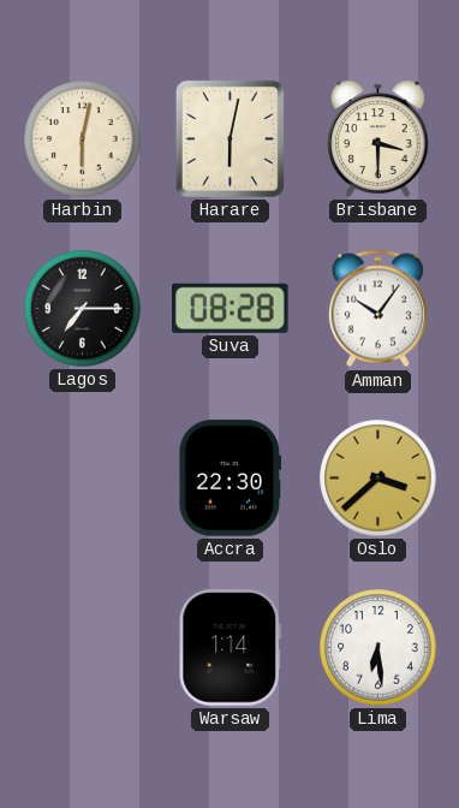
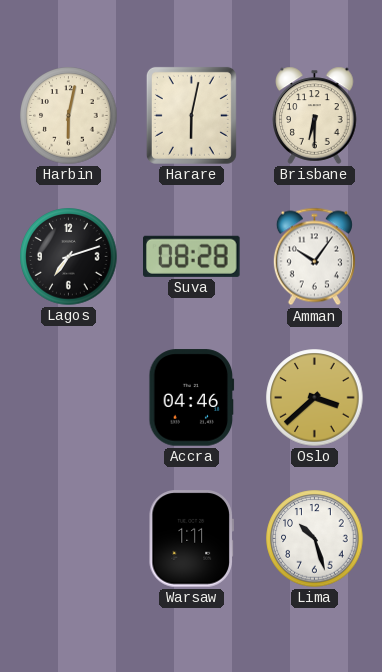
Brisbane: 3:30 -> 6:30 (315, 115)
Lagos: 7:15 -> 7:12 (69, 257)
Accra: 22:30 -> 04:46 (192, 398)
Warsaw: 1:14 -> 1:11 (191, 539)
Lima: 6:29 -> 10:27 (315, 539)
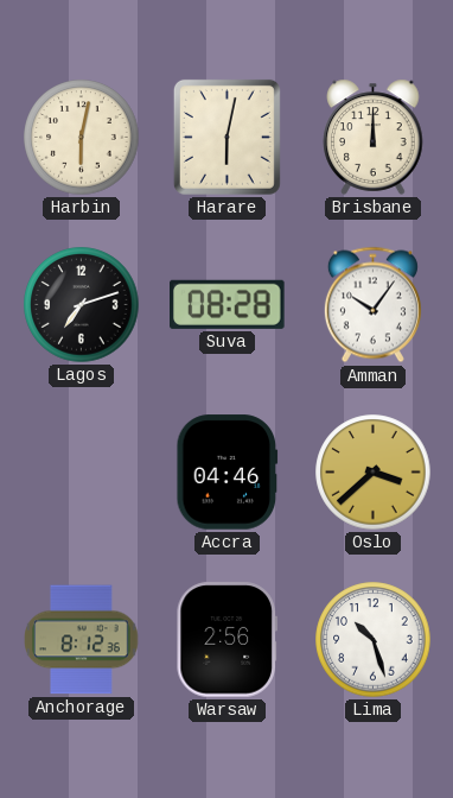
Brisbane: 6:30 -> 12:00 (374, 137)
Anchorage: none -> 8:12 (82, 640)
Warsaw: 1:11 -> 2:56 (226, 640)
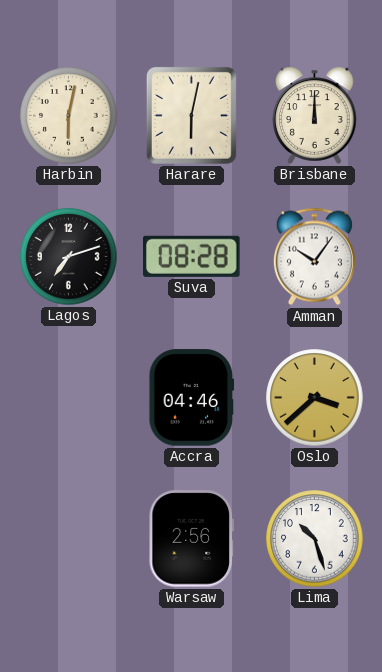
Anchorage: 8:12 -> none (82, 640)
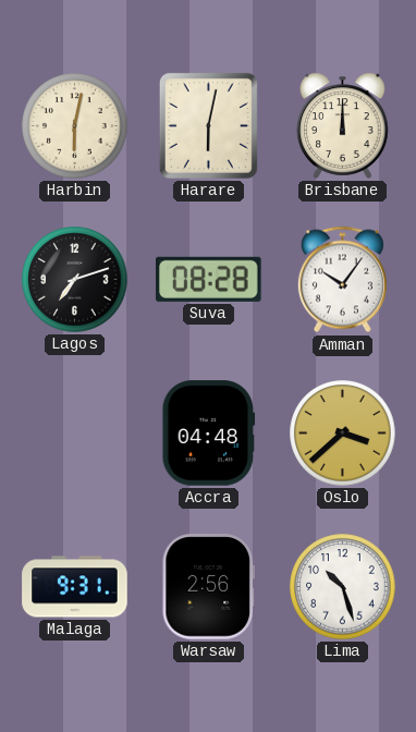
Accra: 04:46 -> 04:48 (209, 434)
Malaga: none -> 9:31 (75, 587)
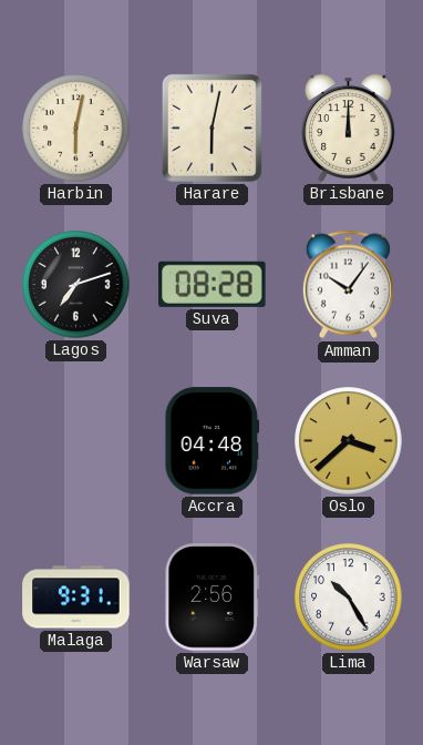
Lima: 10:27 -> 10:25 (349, 598)
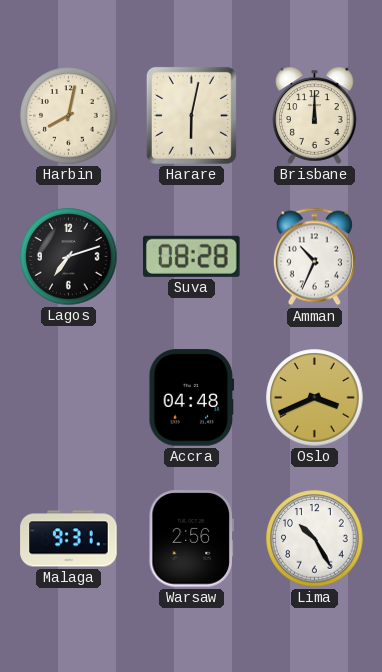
Harbin: 6:02 -> 8:02 (69, 116)
Amman: 10:06 -> 10:34 (314, 257)
Oslo: 3:38 -> 3:41 (315, 398)
